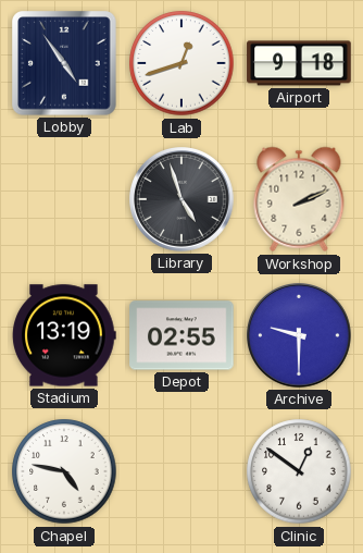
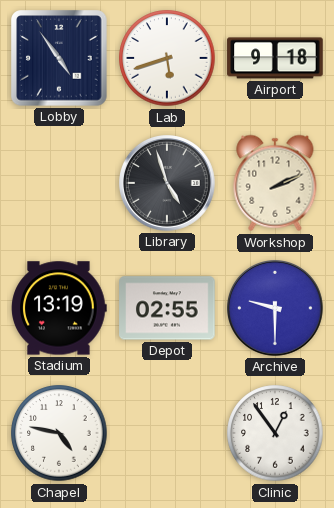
Lab: 12:42 -> 5:42 (167, 58)
Clinic: 12:51 -> 12:54 (275, 433)
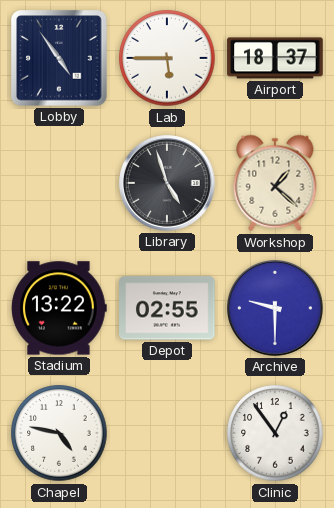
Lab: 5:42 -> 5:45 (167, 58)
Airport: 9:18 -> 18:37 (275, 58)
Workshop: 2:11 -> 1:22 (275, 183)
Stadium: 13:19 -> 13:22 (59, 308)
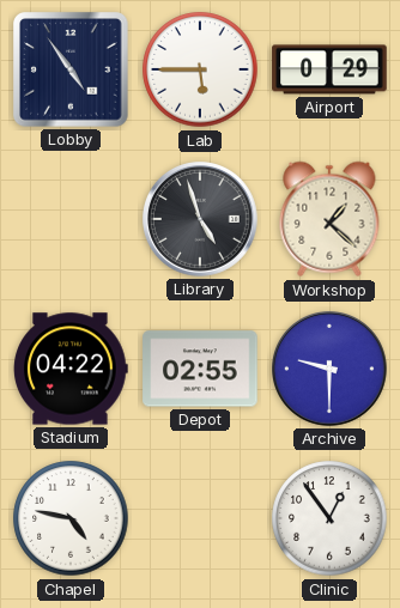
Airport: 18:37 -> 0:29 (329, 69)
Stadium: 13:22 -> 04:22 (71, 369)
